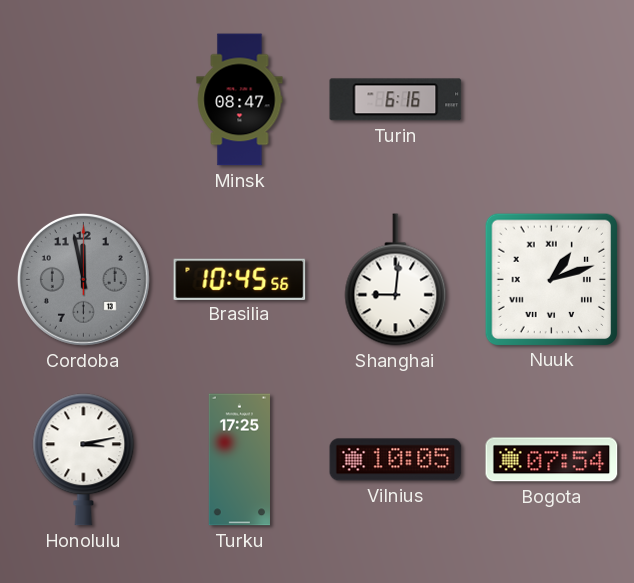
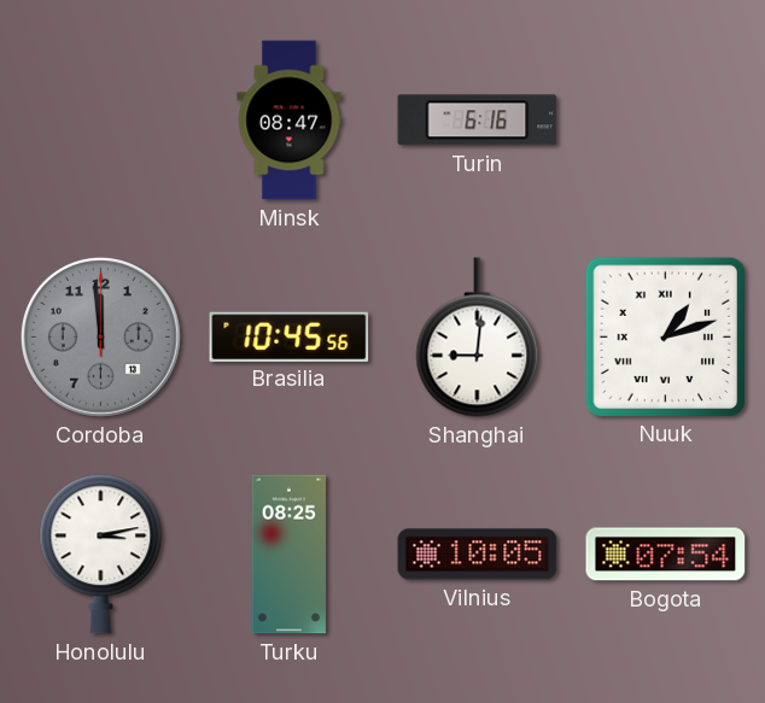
Cordoba: 11:58 -> 11:59 (100, 336)
Turku: 17:25 -> 08:25 (288, 555)
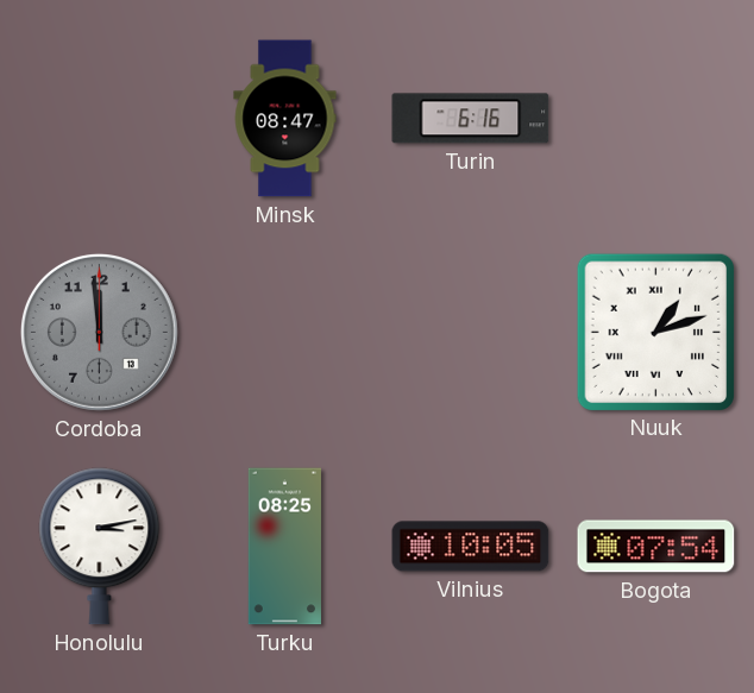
Brasilia: 10:45 -> none (290, 336)
Shanghai: 9:01 -> none (478, 338)
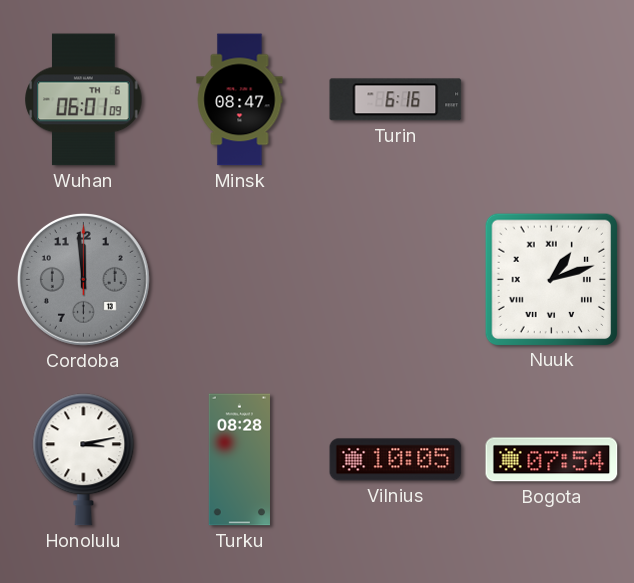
Wuhan: none -> 06:01 (84, 100)
Turku: 08:25 -> 08:28 (239, 460)
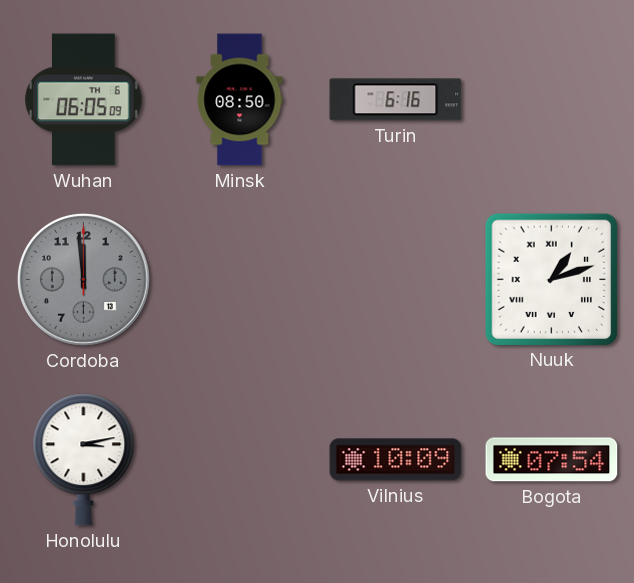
Wuhan: 06:01 -> 06:05 (84, 100)
Minsk: 08:47 -> 08:50 (240, 100)
Turku: 08:28 -> none (239, 460)
Vilnius: 10:05 -> 10:09 (396, 460)
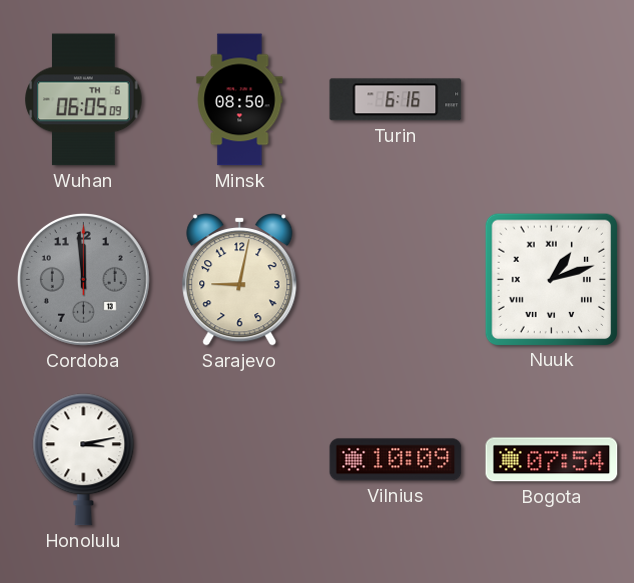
Sarajevo: none -> 9:02 (240, 280)
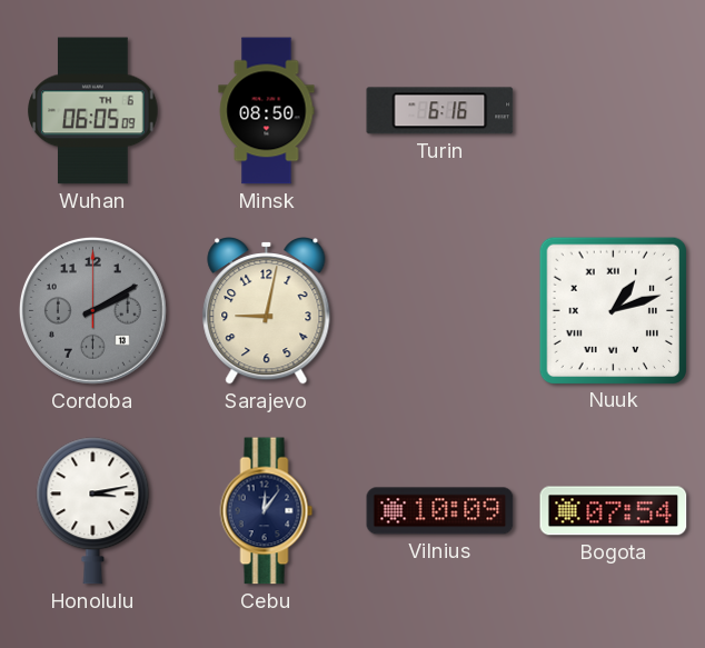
Cordoba: 11:59 -> 2:10 (92, 310)
Cebu: none -> 12:06 (267, 511)
